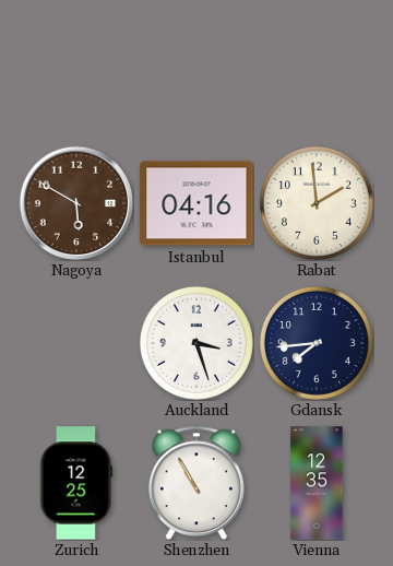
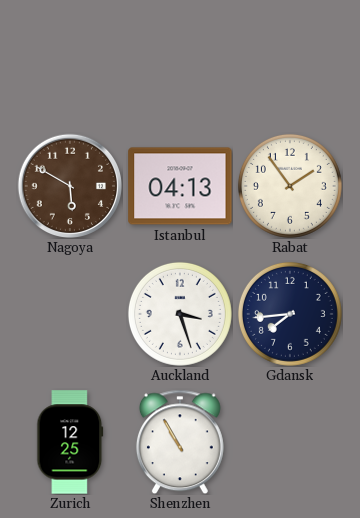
Istanbul: 04:16 -> 04:13 (180, 186)
Rabat: 1:59 -> 1:54 (290, 186)
Vienna: 12:35 -> none (317, 483)
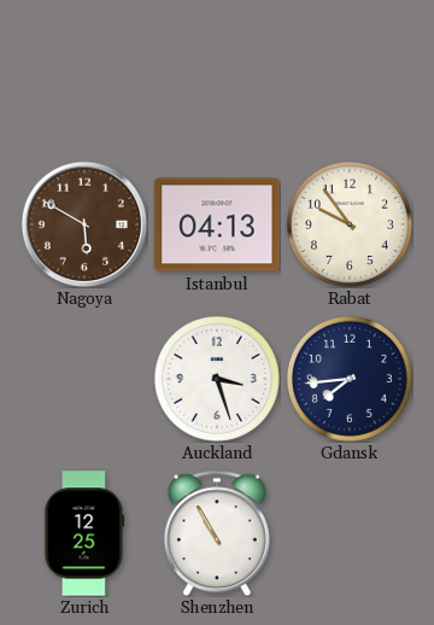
Rabat: 1:54 -> 9:54 (350, 224)
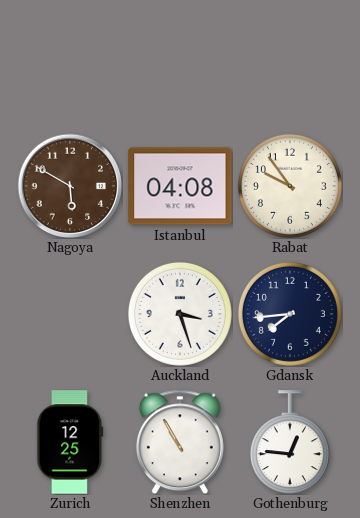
Istanbul: 04:13 -> 04:08 (180, 186)
Gothenburg: none -> 12:46 (290, 442)
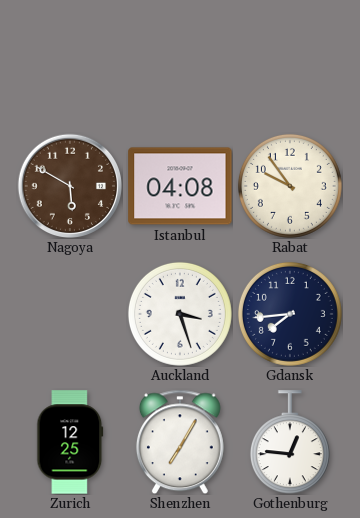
Shenzhen: 10:55 -> 7:05 (180, 442)
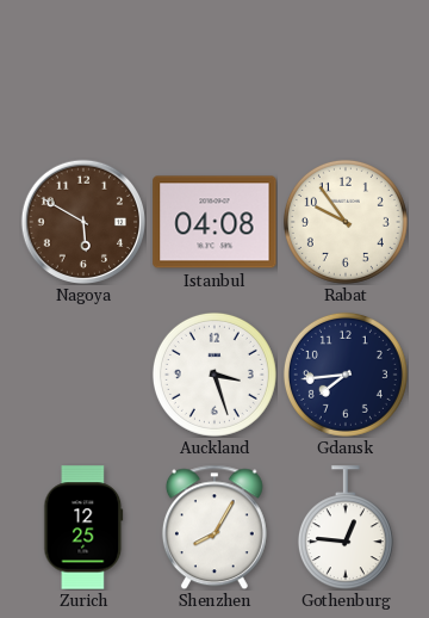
Shenzhen: 7:05 -> 8:05 (214, 527)
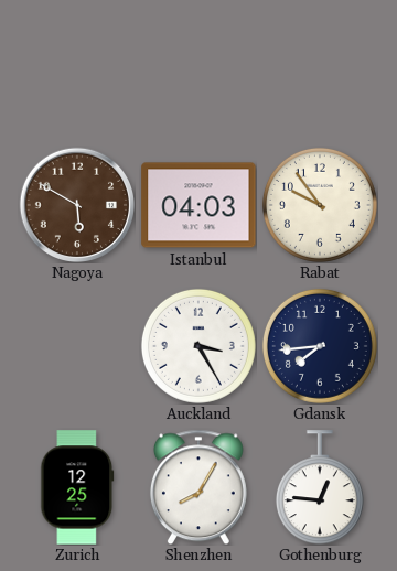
Istanbul: 04:08 -> 04:03 (198, 205)
Auckland: 3:27 -> 3:25 (198, 346)
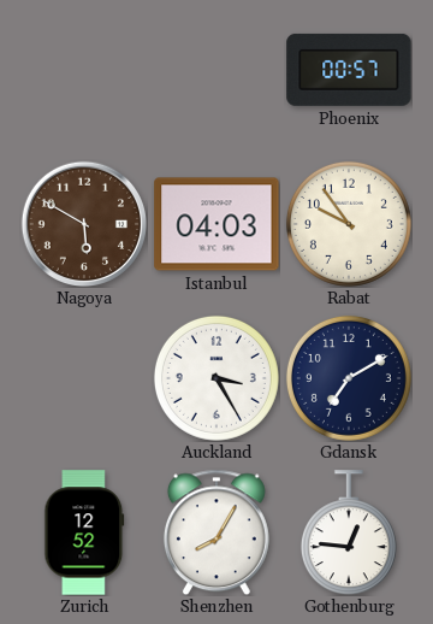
Phoenix: none -> 00:57 (349, 70)
Gdansk: 7:44 -> 7:10 (349, 378)
Zurich: 12:25 -> 12:52 (84, 532)
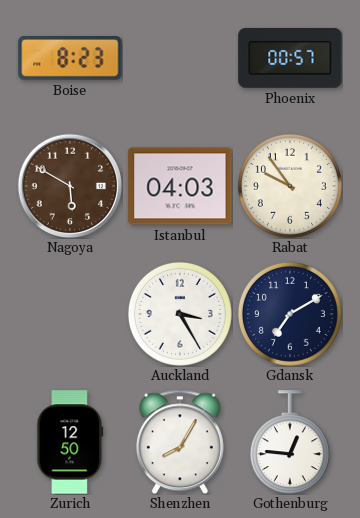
Boise: none -> 8:23 (70, 58)
Zurich: 12:52 -> 12:50 (70, 442)
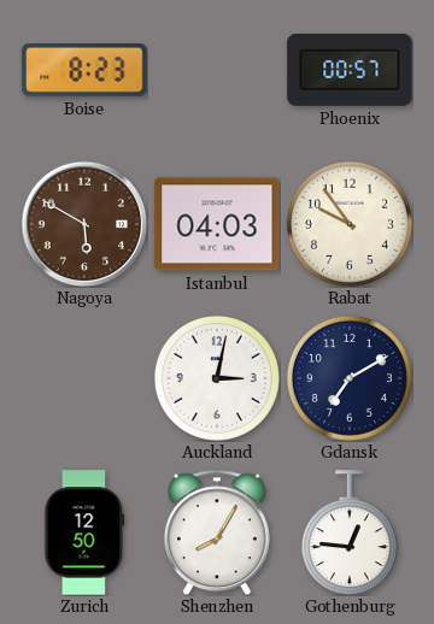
Auckland: 3:25 -> 3:02 (217, 378)
